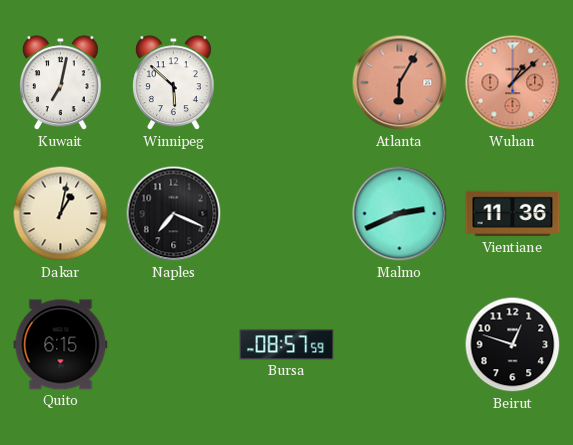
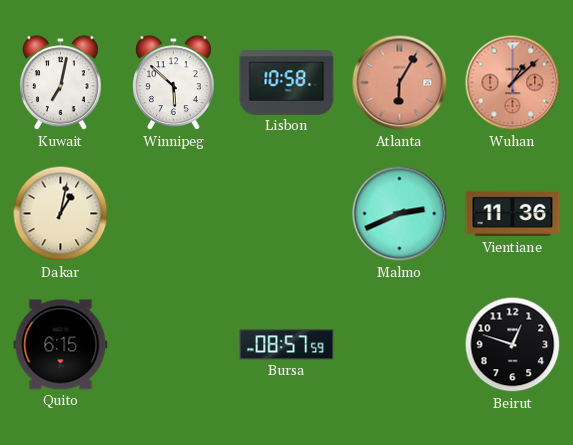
Lisbon: none -> 10:58 (287, 83)
Naples: 7:19 -> none (174, 214)
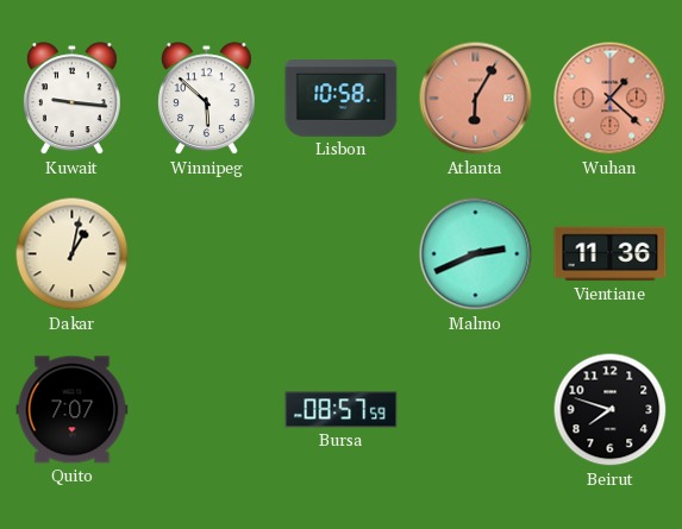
Kuwait: 7:02 -> 9:16 (71, 99)
Wuhan: 1:08 -> 1:22 (611, 99)
Quito: 6:15 -> 7:07 (73, 410)
Beirut: 12:48 -> 7:48 (611, 410)
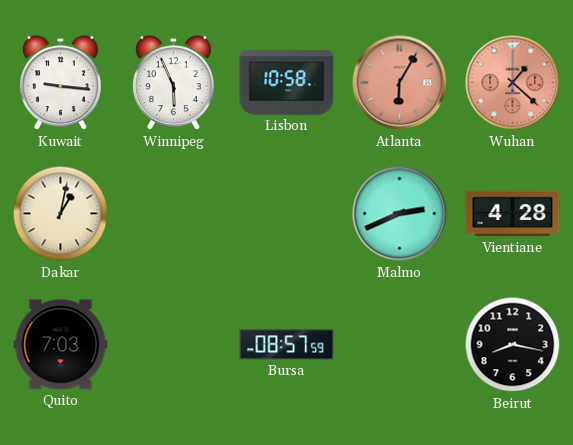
Winnipeg: 5:52 -> 5:56 (173, 83)
Vientiane: 11:36 -> 4:28 (513, 214)
Quito: 7:07 -> 7:03 (61, 345)
Beirut: 7:48 -> 8:17 (513, 345)
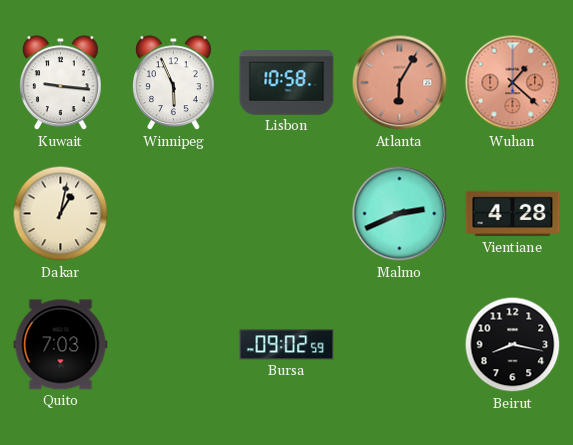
Bursa: 08:57 -> 09:02 (287, 345)
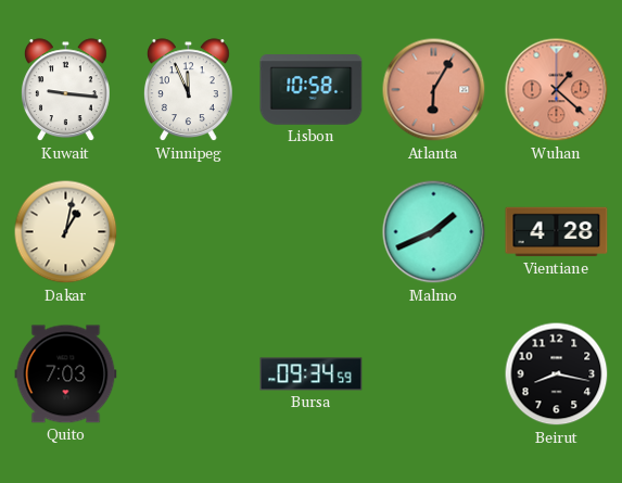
Winnipeg: 5:56 -> 11:56 (188, 90)
Malmo: 2:41 -> 1:41 (434, 232)
Bursa: 09:02 -> 09:34 (312, 374)
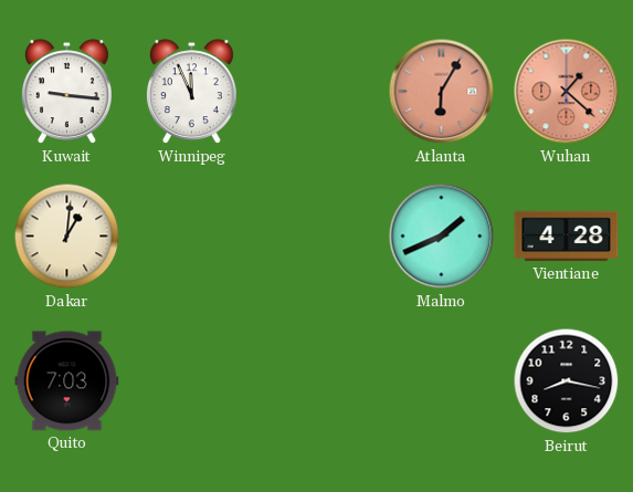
Lisbon: 10:58 -> none (312, 90)
Dakar: 1:02 -> 1:01 (67, 237)
Bursa: 09:34 -> none (312, 374)
